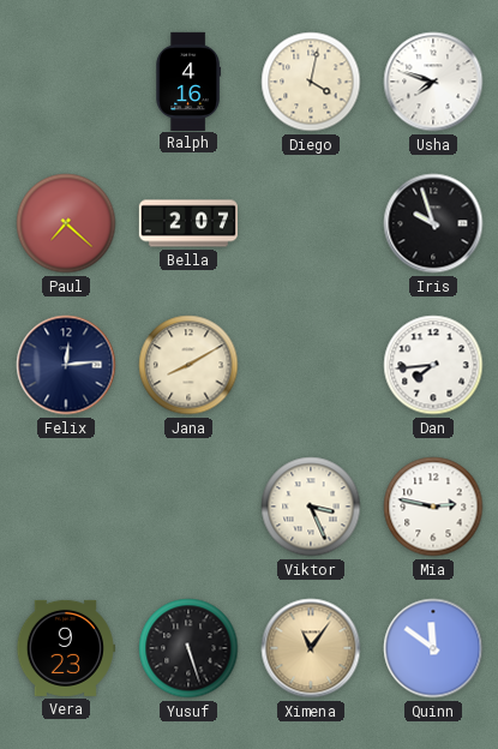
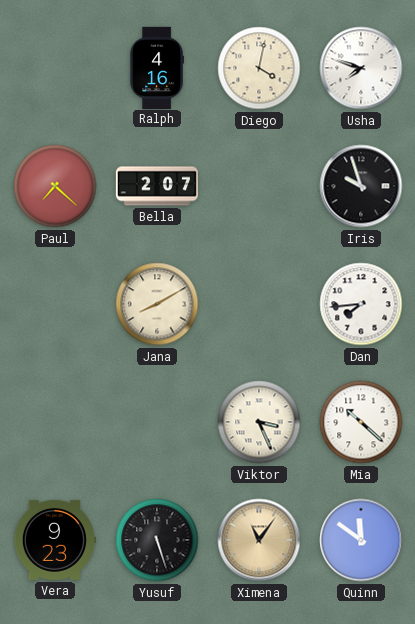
Felix: 12:14 -> none (66, 365)
Mia: 2:47 -> 10:22 (361, 422)
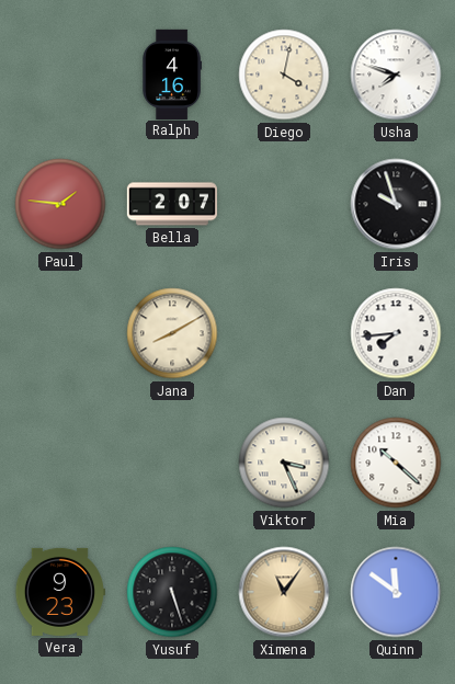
Paul: 7:22 -> 1:46 (60, 204)
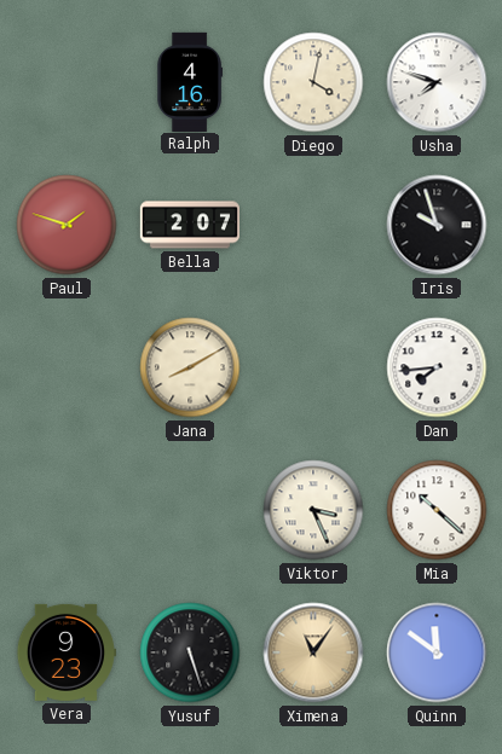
Paul: 1:46 -> 1:48 (67, 225)
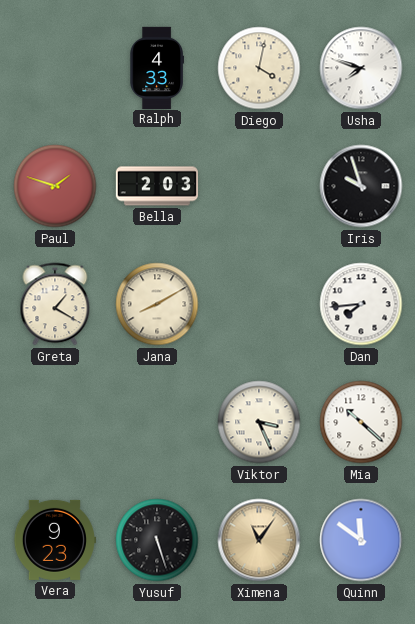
Ralph: 4:16 -> 4:33 (156, 67)
Bella: 2:07 -> 2:03 (156, 186)
Greta: none -> 1:20 (55, 304)
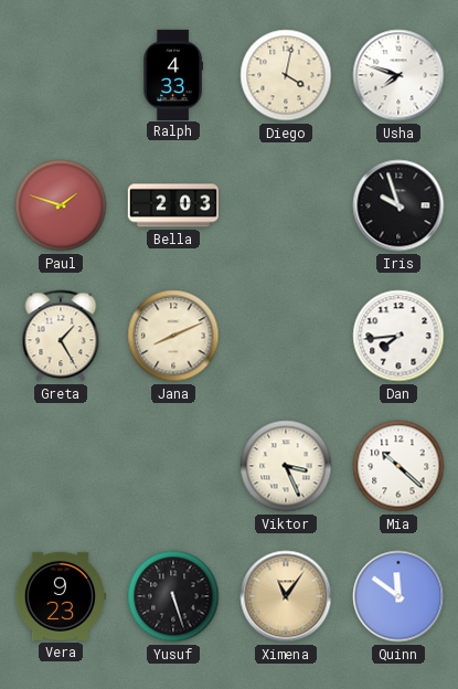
Greta: 1:20 -> 1:25 (61, 336)
Jana: 8:10 -> 8:11 (173, 336)
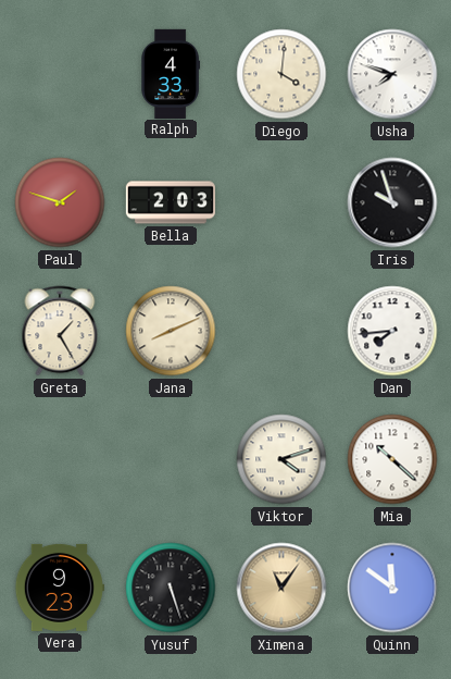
Diego: 4:02 -> 4:01 (281, 74)
Viktor: 3:26 -> 4:12 (281, 459)
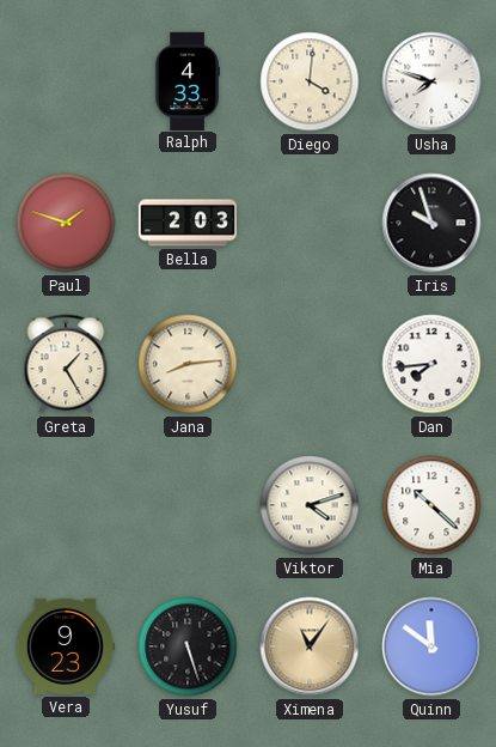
Jana: 8:11 -> 8:14 (188, 364)
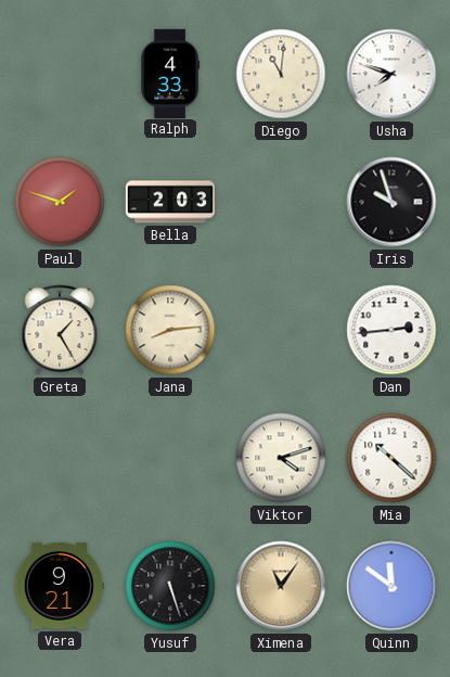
Diego: 4:01 -> 11:01 (281, 74)
Dan: 7:44 -> 2:44 (391, 330)
Vera: 9:23 -> 9:21 (59, 586)
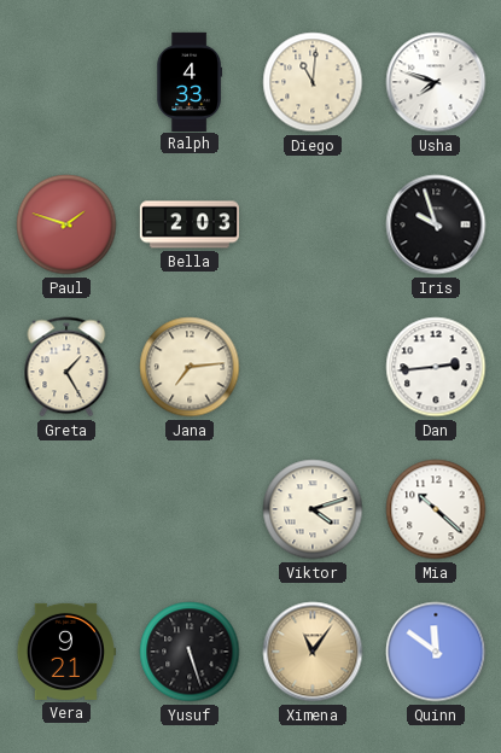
Jana: 8:14 -> 7:14 (190, 367)
